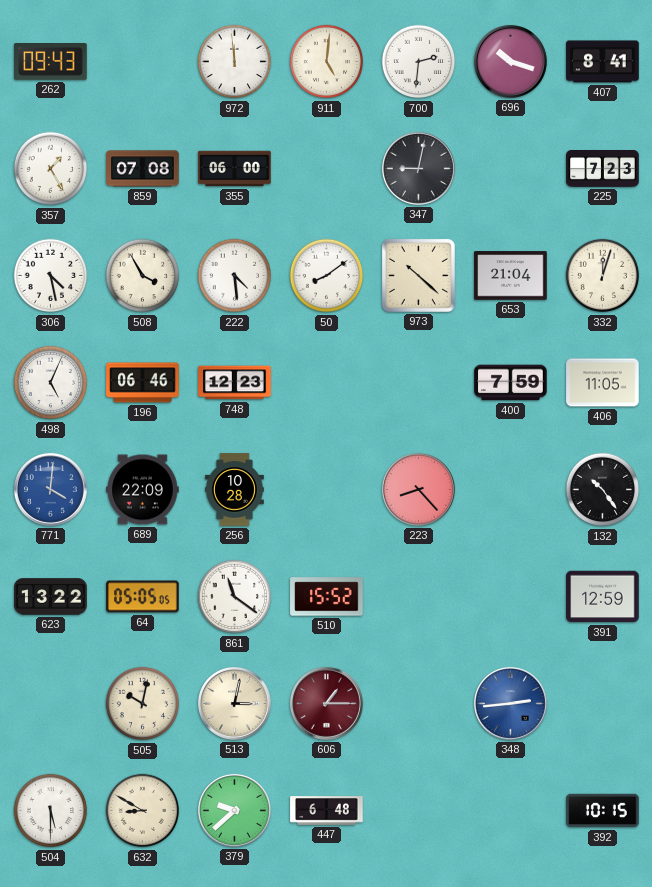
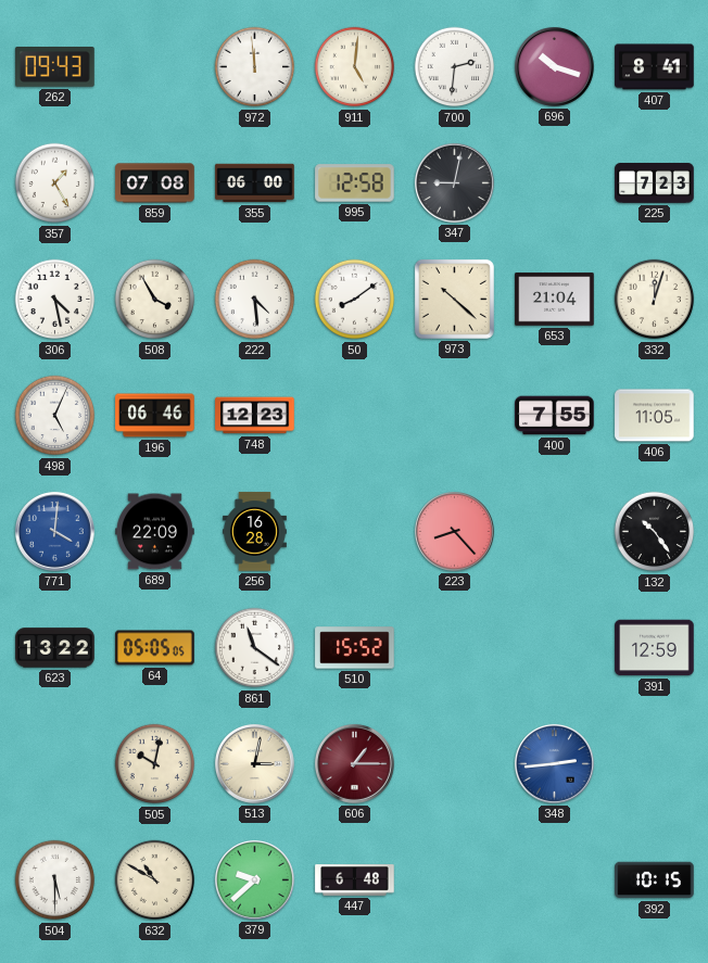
995: none -> 12:58 (355, 183)
400: 7:59 -> 7:55 (555, 416)
256: 10:28 -> 16:28 (255, 532)
632: 8:50 -> 10:50 (155, 880)
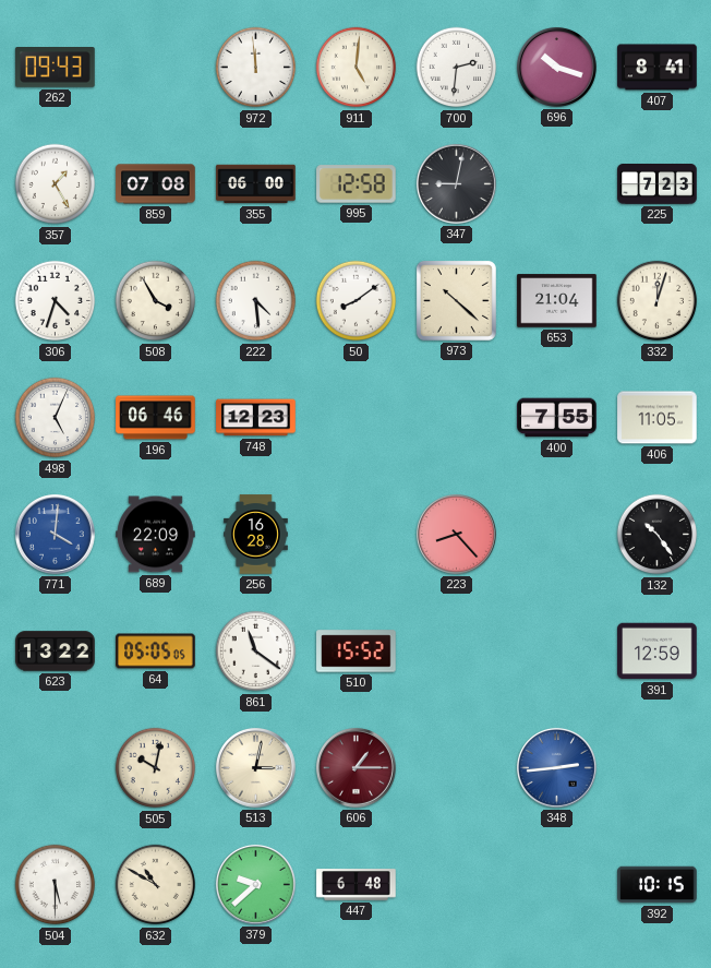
306: 4:28 -> 4:33 (56, 301)
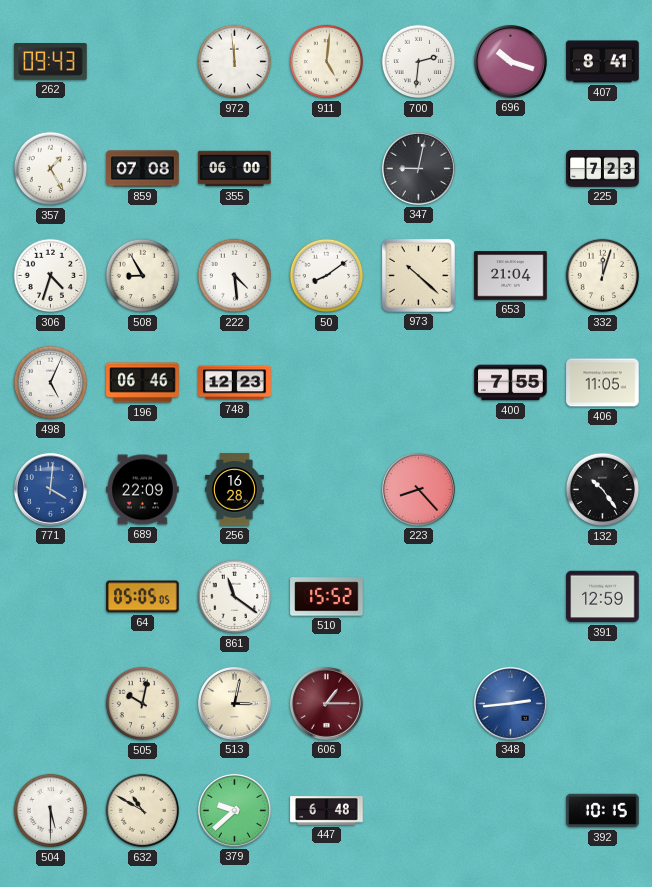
995: 12:58 -> none (357, 184)
508: 3:55 -> 8:55 (143, 276)
623: 13:22 -> none (56, 652)
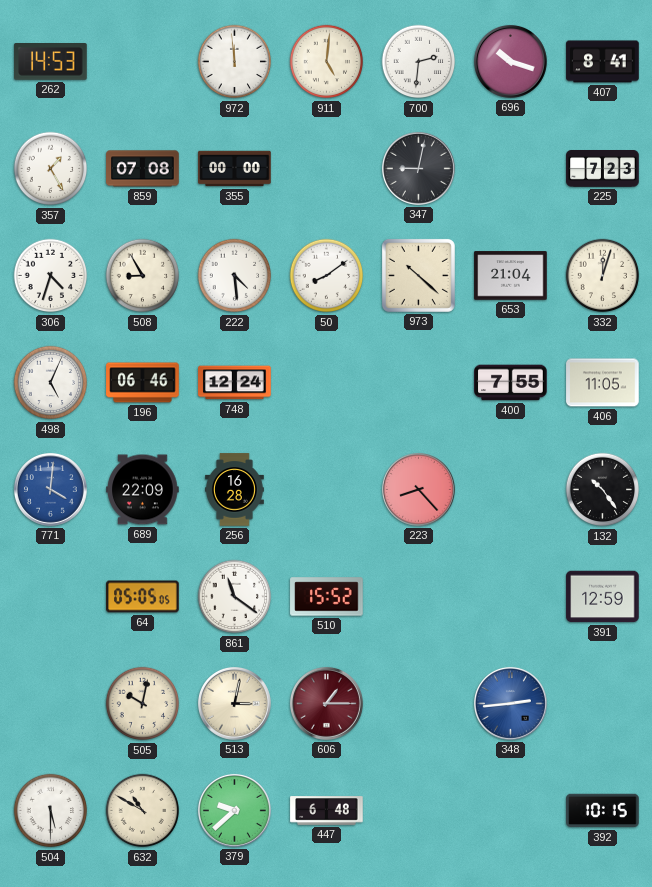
262: 09:43 -> 14:53 (51, 62)
355: 06:00 -> 00:00 (235, 169)
748: 12:23 -> 12:24 (235, 383)
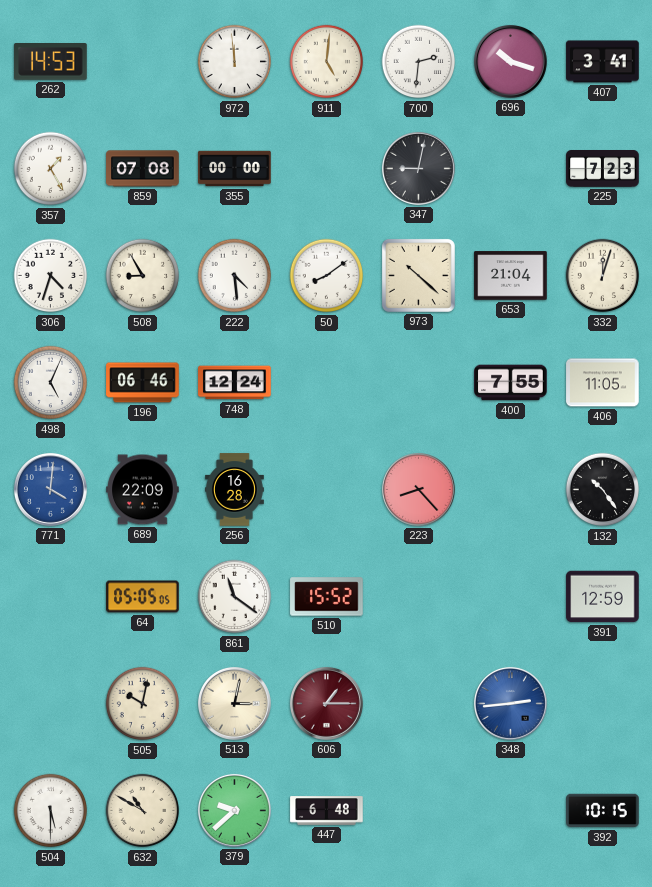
407: 8:41 -> 3:41 (603, 62)
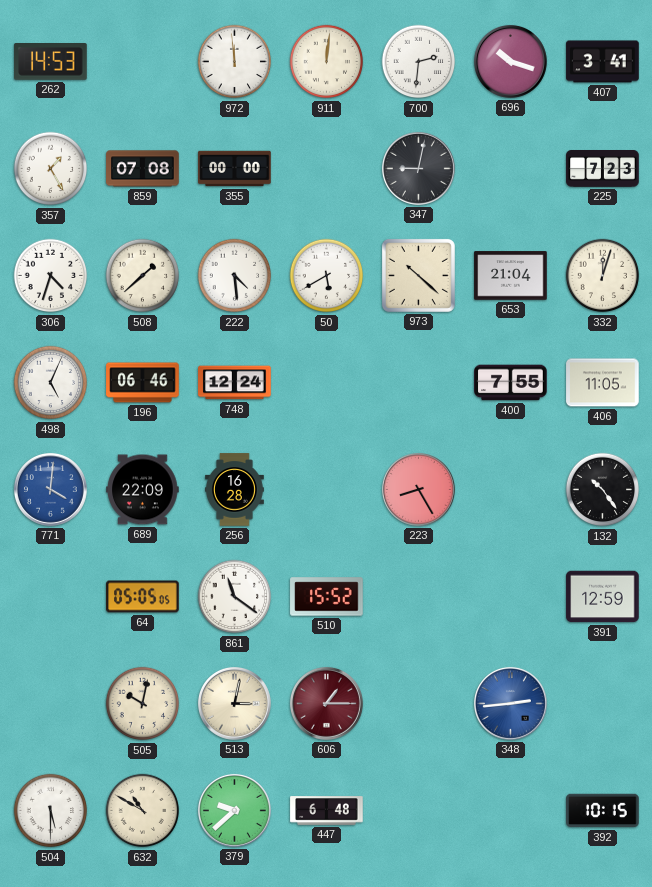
911: 5:01 -> 12:01 (327, 62)
508: 8:55 -> 1:38 (143, 276)
50: 8:09 -> 5:40 (327, 276)
223: 8:23 -> 8:25 (418, 489)
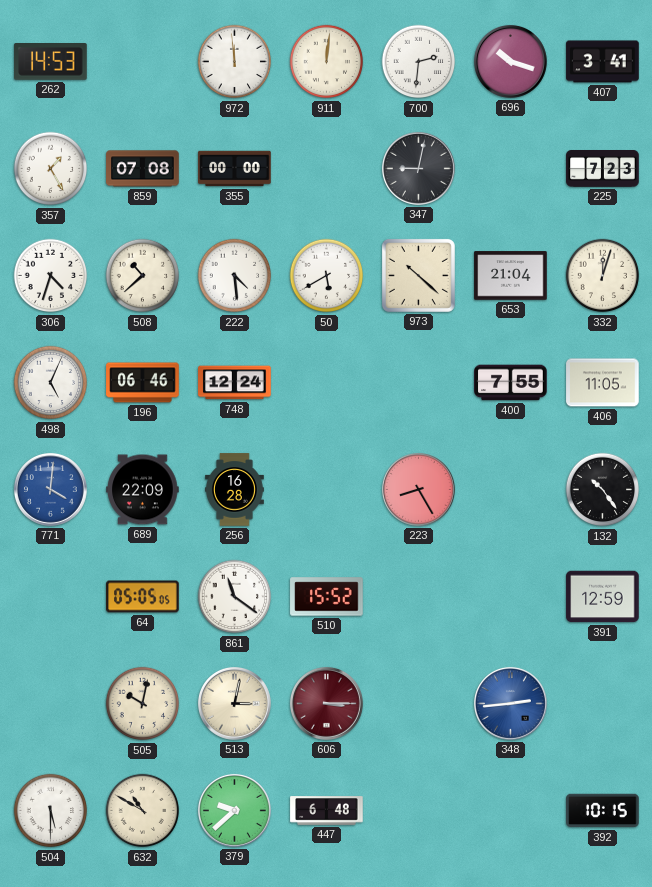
508: 1:38 -> 10:38 (143, 276)
606: 1:15 -> 3:15 (326, 703)
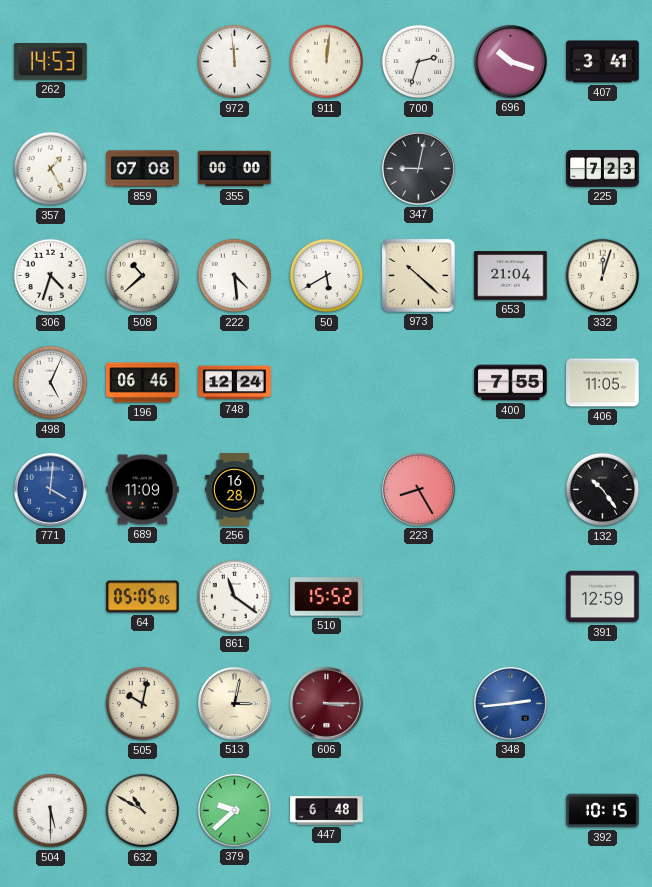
700: 2:31 -> 2:33 (419, 62)
689: 22:09 -> 11:09 (143, 490)
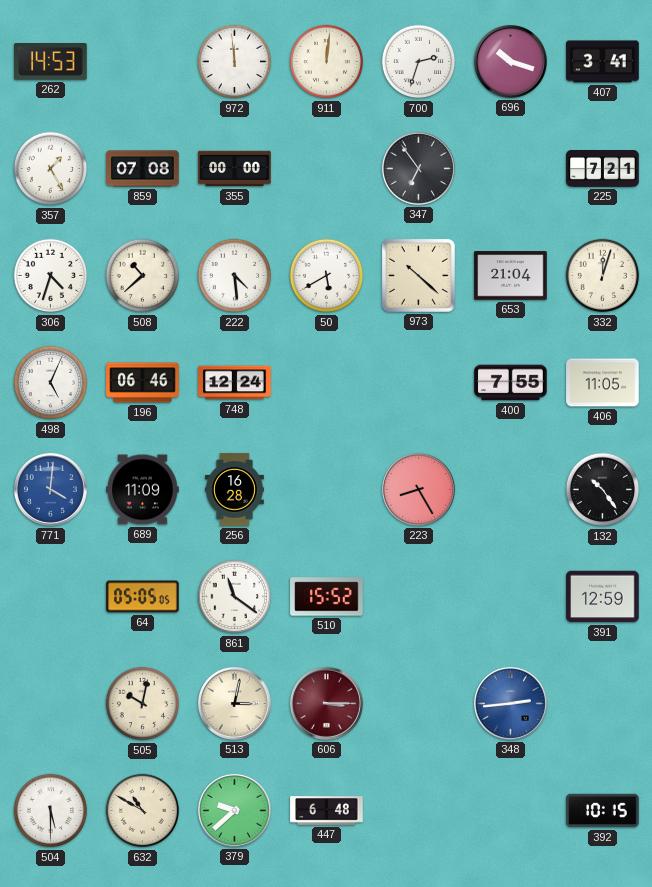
347: 9:02 -> 6:54 (418, 168)
225: 7:23 -> 7:21 (603, 169)
